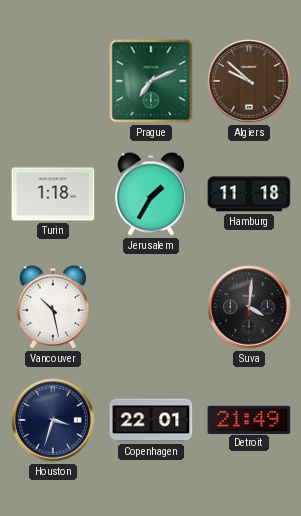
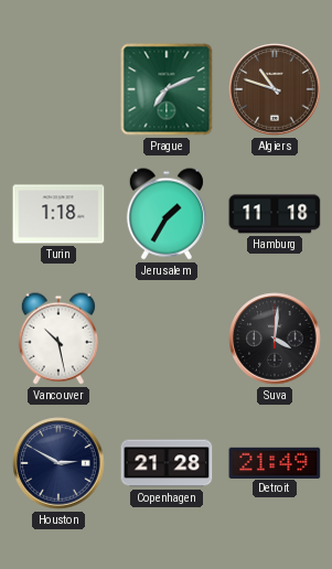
Algiers: 9:52 -> 10:48 (275, 89)
Houston: 3:33 -> 2:50 (58, 463)
Copenhagen: 22:01 -> 21:28 (167, 463)
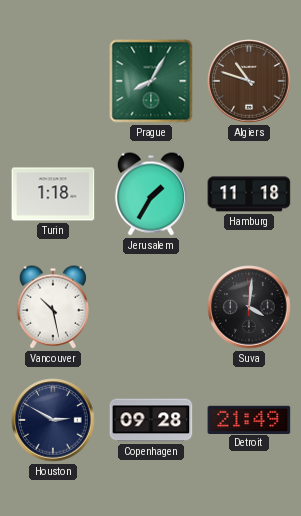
Prague: 7:11 -> 8:05 (151, 81)
Copenhagen: 21:28 -> 09:28 (151, 420)
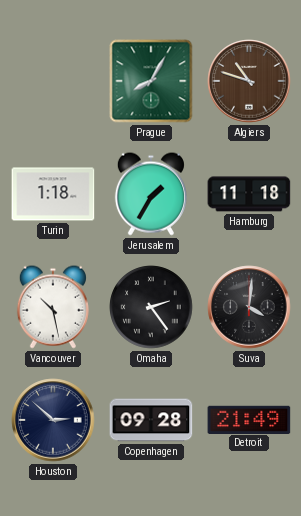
Omaha: none -> 2:24 (151, 307)
Houston: 2:50 -> 2:52 (53, 420)
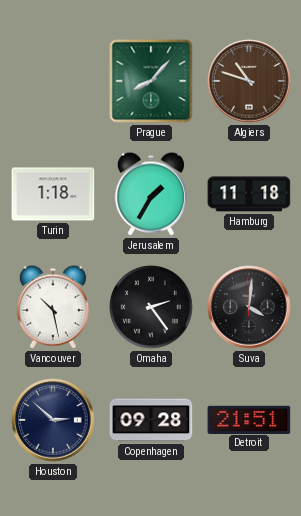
Prague: 8:05 -> 8:07 (151, 81)
Detroit: 21:49 -> 21:51 (249, 419)
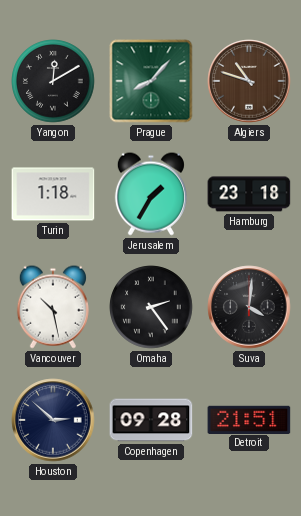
Yangon: none -> 12:10 (53, 81)
Hamburg: 11:18 -> 23:18 (249, 194)
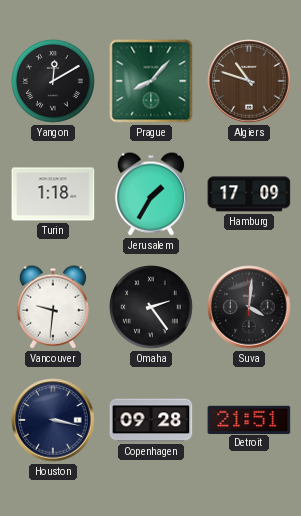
Hamburg: 23:18 -> 17:09 (249, 194)
Vancouver: 10:28 -> 9:31 (53, 307)
Houston: 2:52 -> 3:17 (53, 420)
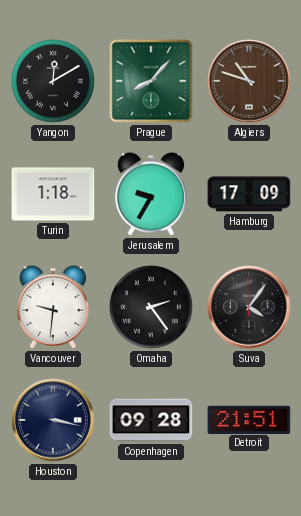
Jerusalem: 1:35 -> 9:35 (151, 194)
Suva: 4:01 -> 4:06 (249, 307)
